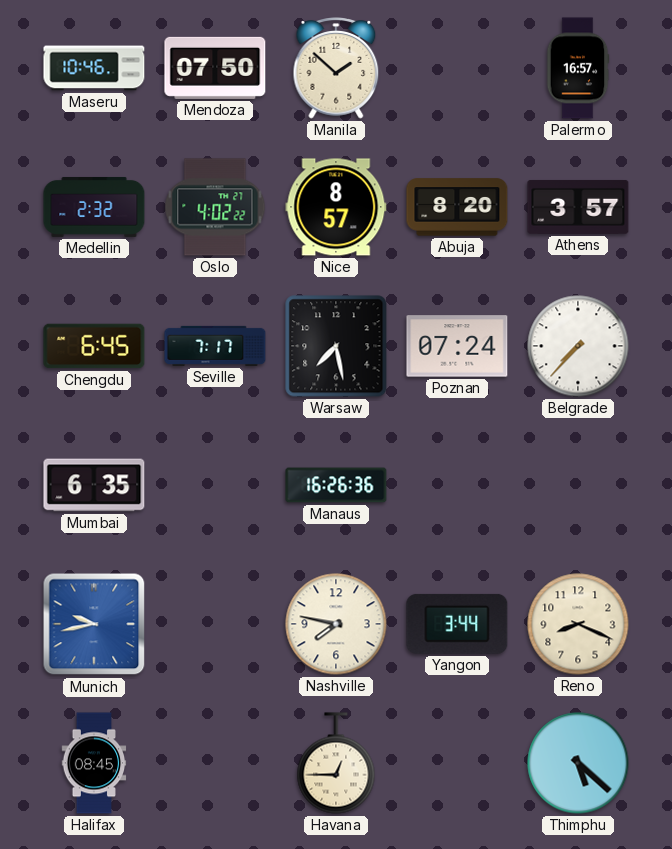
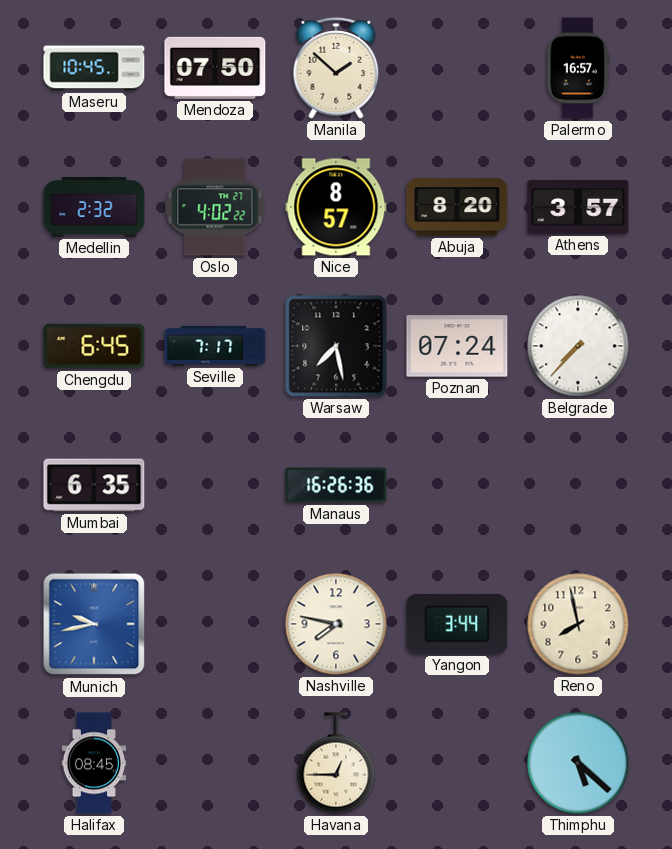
Maseru: 10:46 -> 10:45 (94, 68)
Reno: 8:19 -> 7:58 (578, 624)
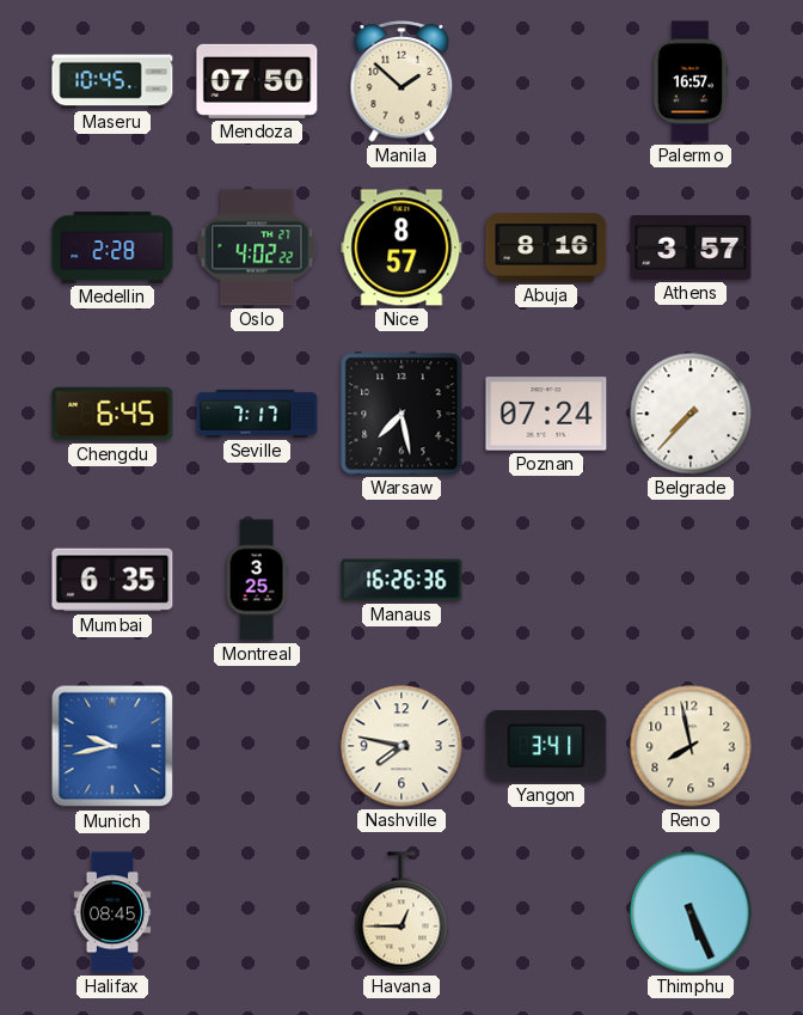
Medellin: 2:32 -> 2:28 (112, 247)
Abuja: 8:20 -> 8:16 (546, 247)
Montreal: none -> 3:25 (257, 580)
Yangon: 3:44 -> 3:41 (546, 746)
Thimphu: 5:22 -> 5:26 (691, 912)
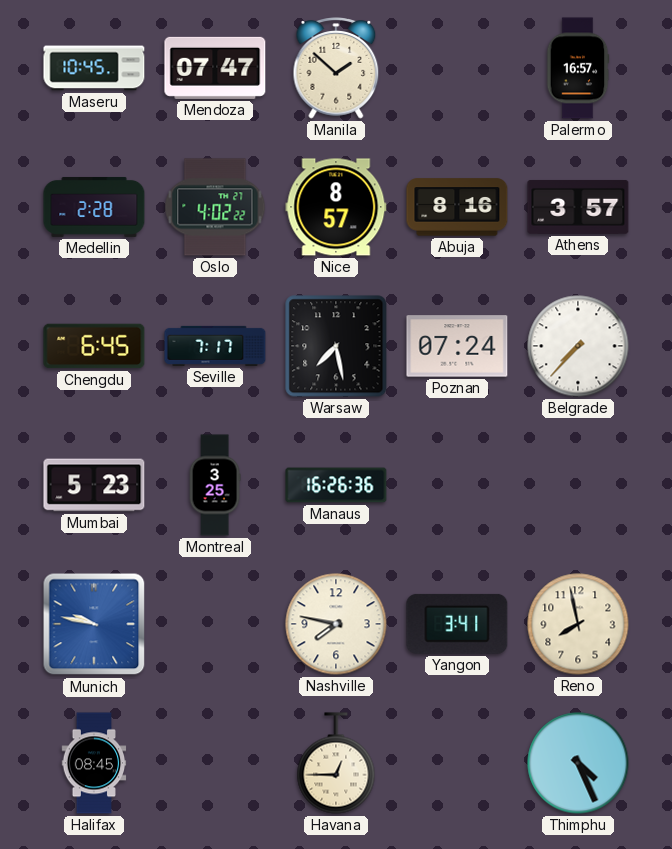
Mendoza: 07:50 -> 07:47 (215, 68)
Mumbai: 6:35 -> 5:23 (94, 485)
Munich: 9:43 -> 9:47 (94, 624)
Thimphu: 5:26 -> 4:26 (578, 763)
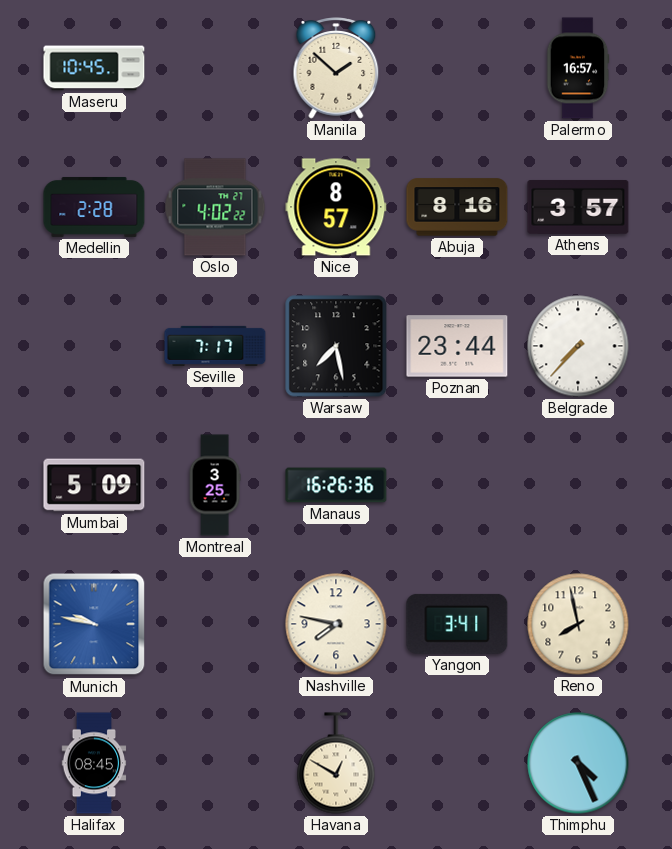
Mendoza: 07:47 -> none (215, 68)
Chengdu: 6:45 -> none (94, 346)
Poznan: 07:24 -> 23:44 (457, 346)
Mumbai: 5:23 -> 5:09 (94, 485)
Havana: 12:45 -> 12:50 (336, 763)
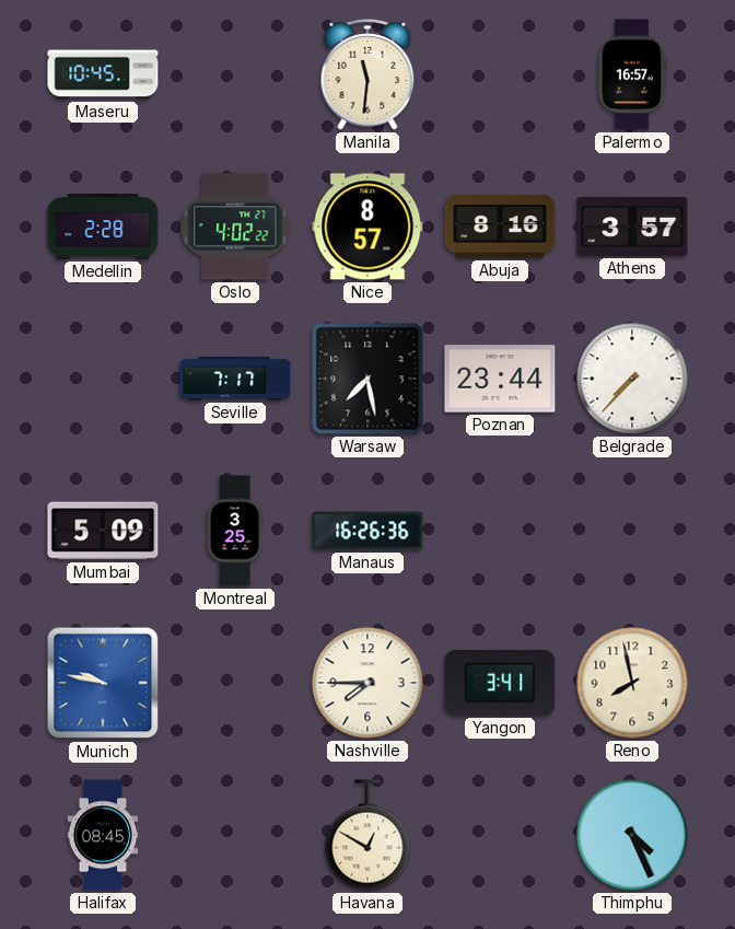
Manila: 1:52 -> 11:31 (367, 74)
Nashville: 7:47 -> 7:45 (367, 683)
